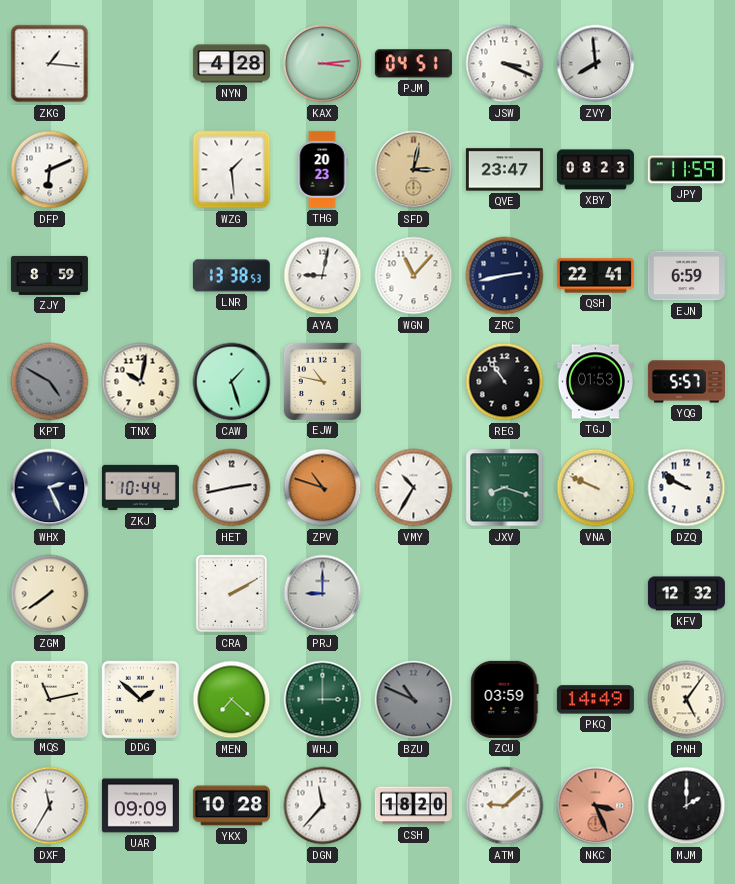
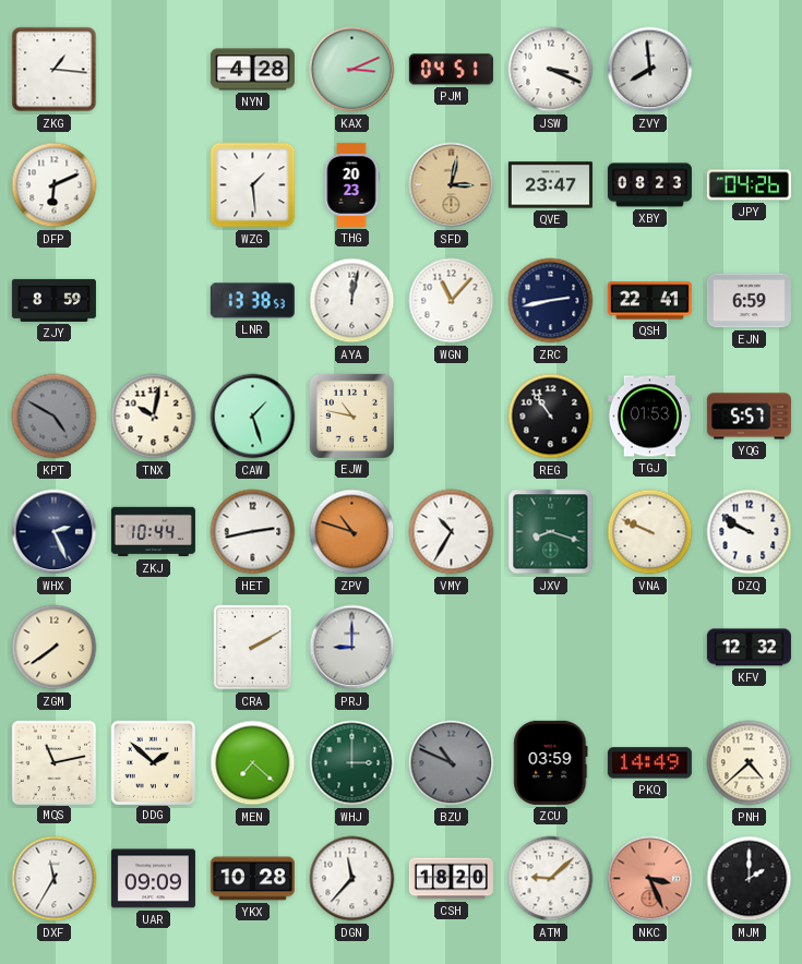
KAX: 3:14 -> 3:11 (352, 70)
JPY: 11:59 -> 04:26 (749, 185)
AYA: 9:02 -> 12:02 (352, 301)
PNH: 5:06 -> 4:38 (750, 763)
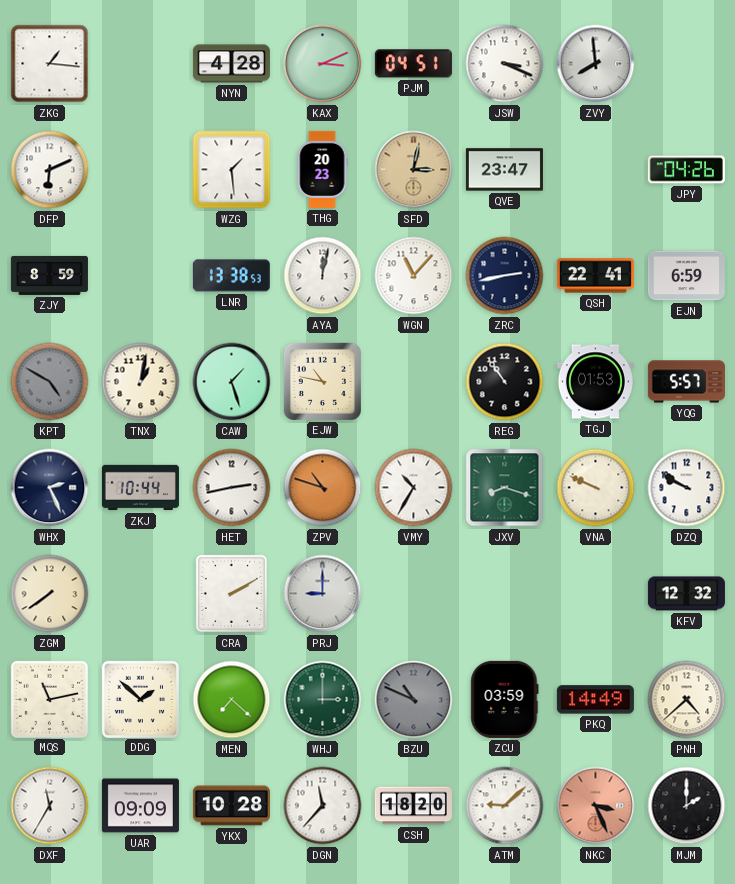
XBY: 08:23 -> none (649, 185)
TNX: 10:02 -> 1:02 (141, 382)
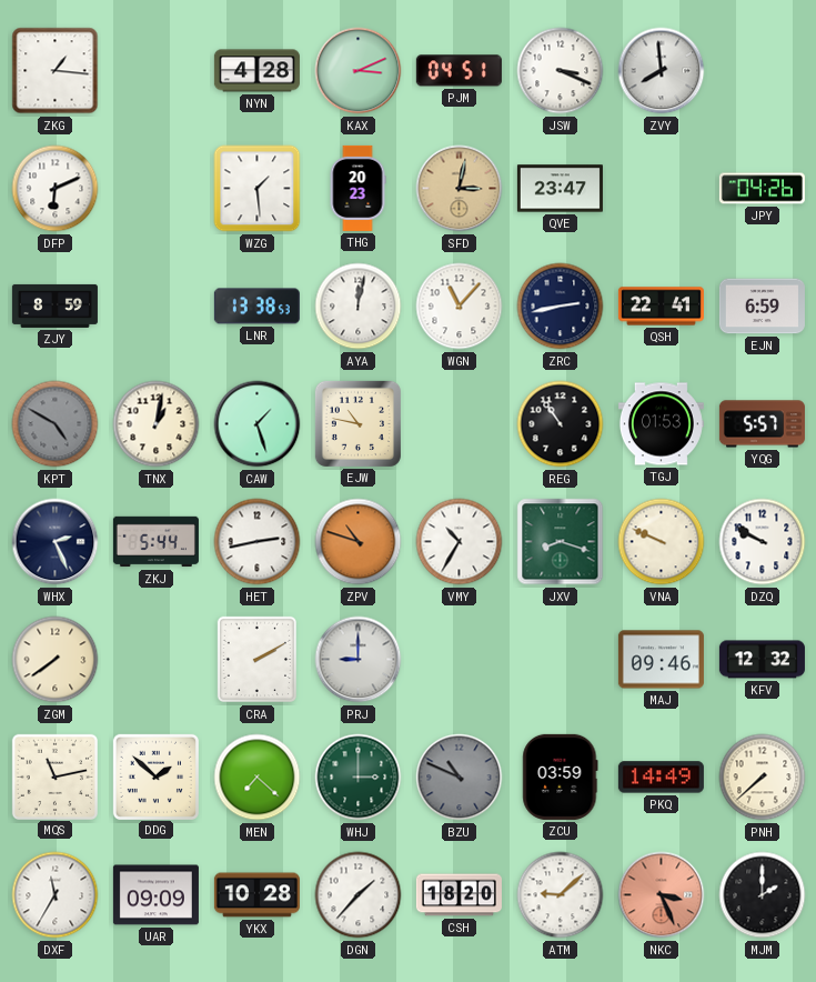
ZKJ: 10:44 -> 5:44 (155, 542)
MAJ: none -> 09:46 (661, 660)
PNH: 4:38 -> 7:38 (763, 778)
DGN: 11:37 -> 1:37 (359, 895)
